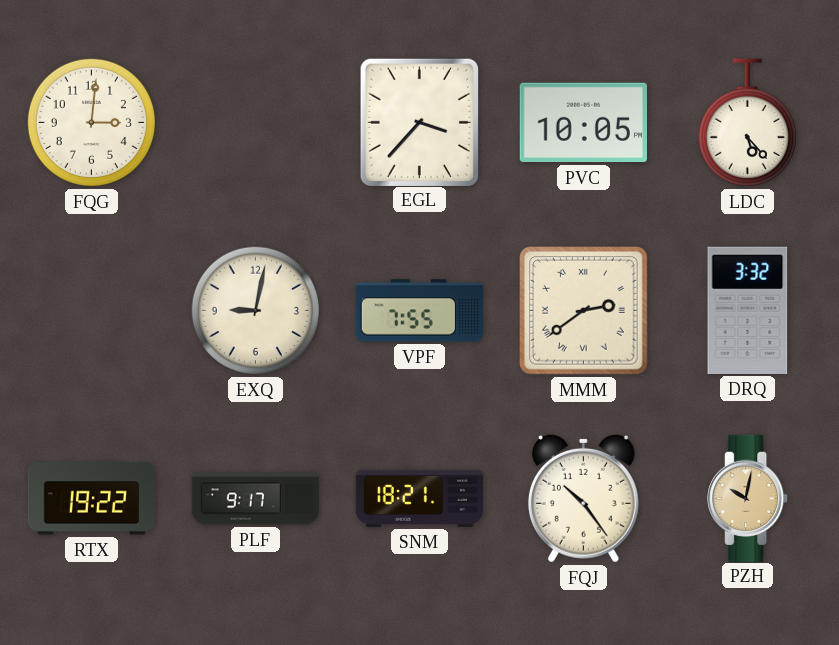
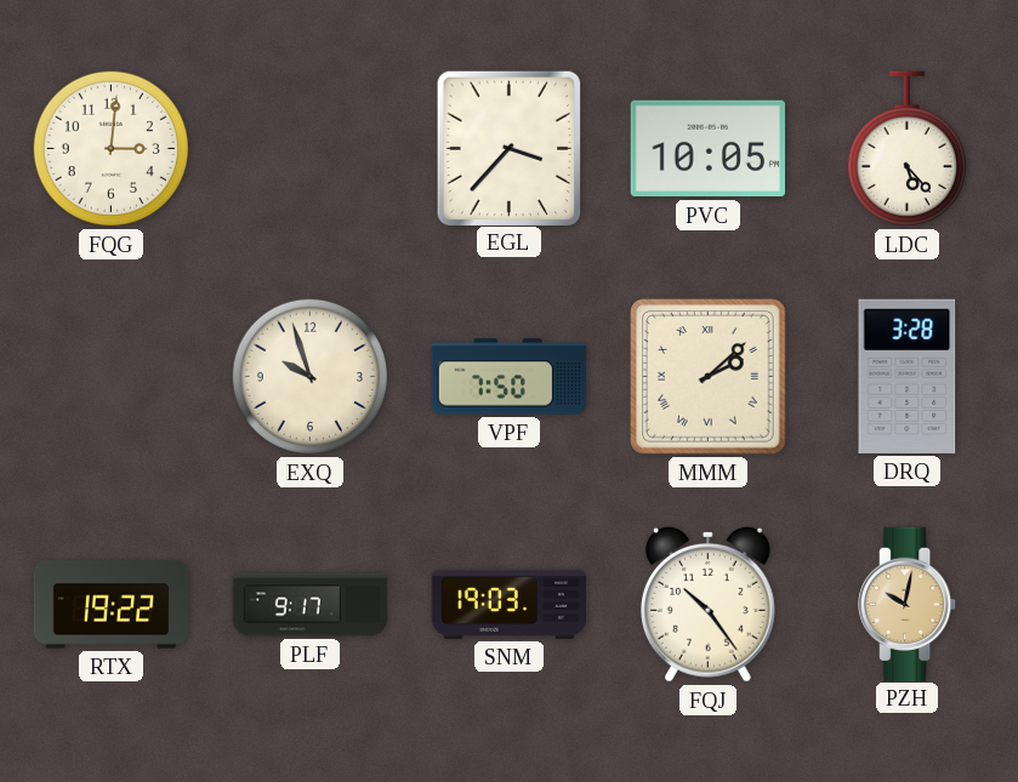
EXQ: 9:02 -> 9:57 (309, 376)
VPF: 7:55 -> 7:50 (510, 377)
MMM: 2:39 -> 2:08 (709, 377)
DRQ: 3:32 -> 3:28 (908, 376)
SNM: 18:21 -> 19:03 (510, 604)
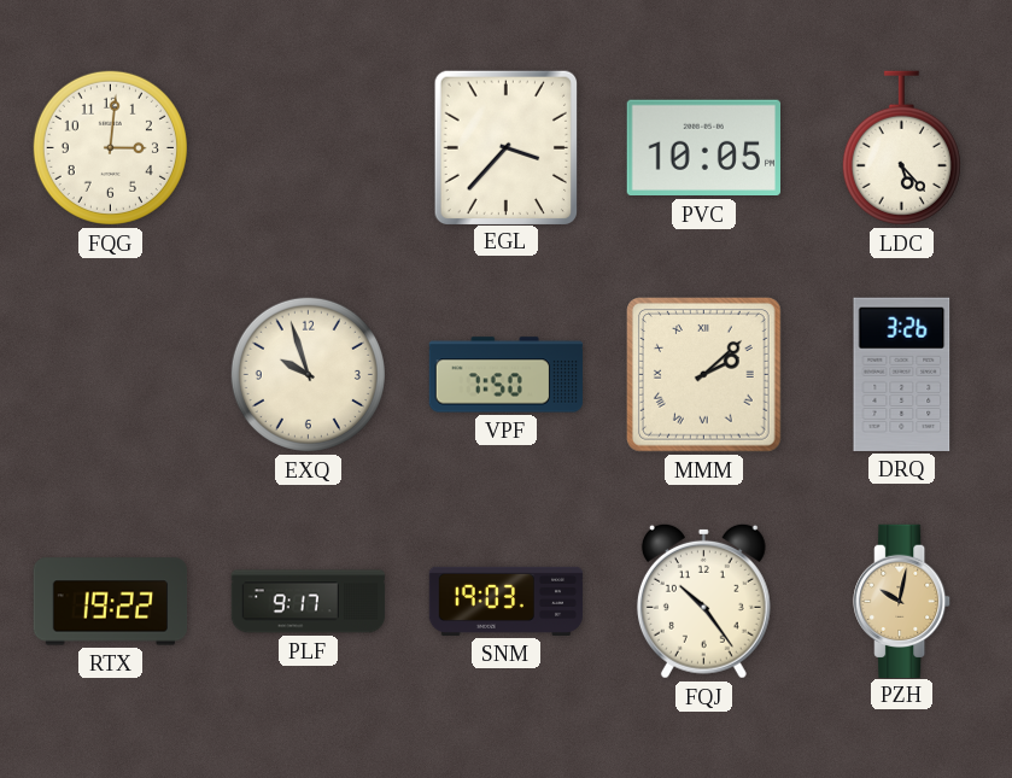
DRQ: 3:28 -> 3:26 (902, 374)
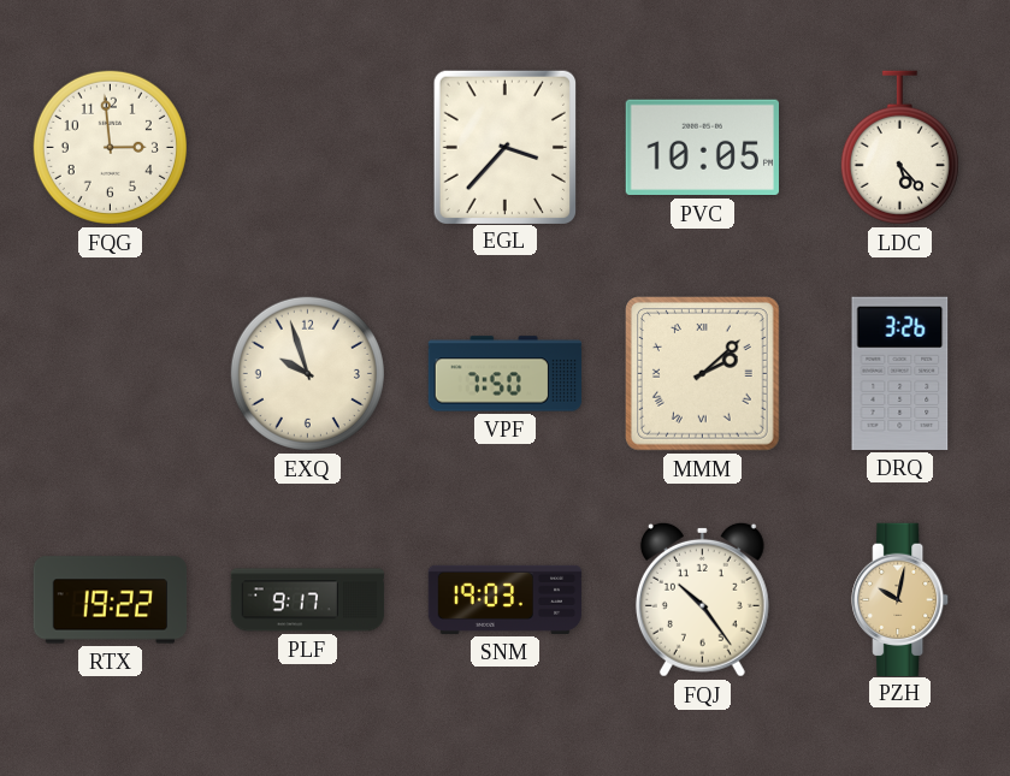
FQG: 3:01 -> 2:59 (110, 147)
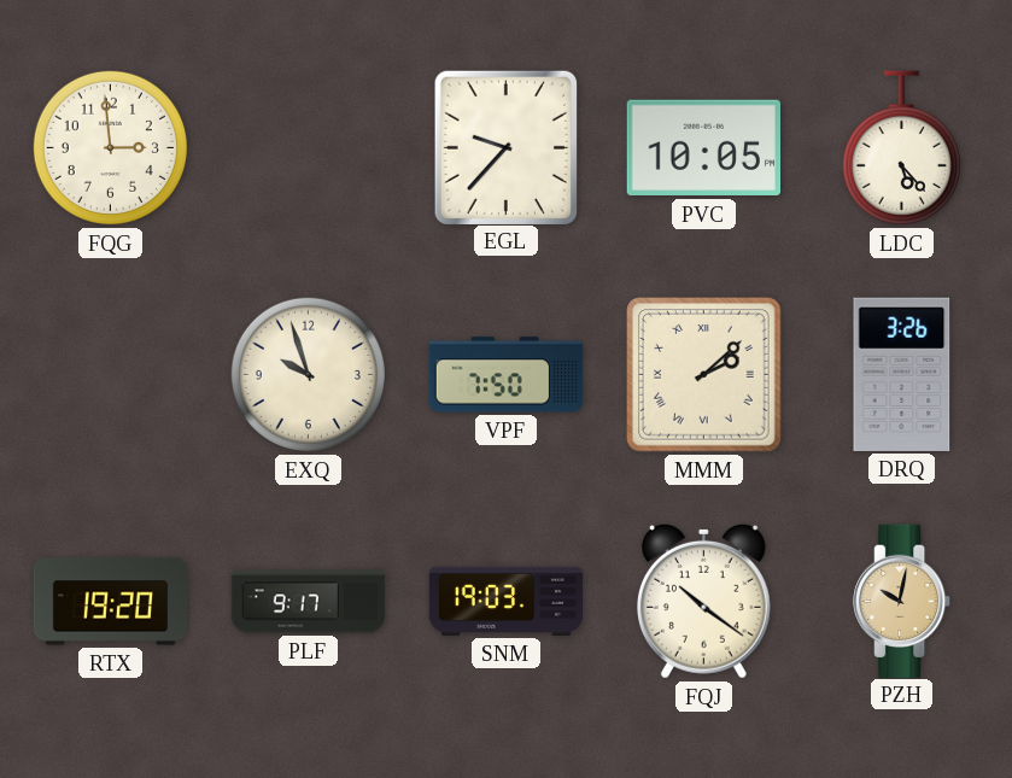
EGL: 3:37 -> 9:37 (505, 147)
RTX: 19:22 -> 19:20 (111, 602)
FQJ: 10:24 -> 10:21 (703, 601)
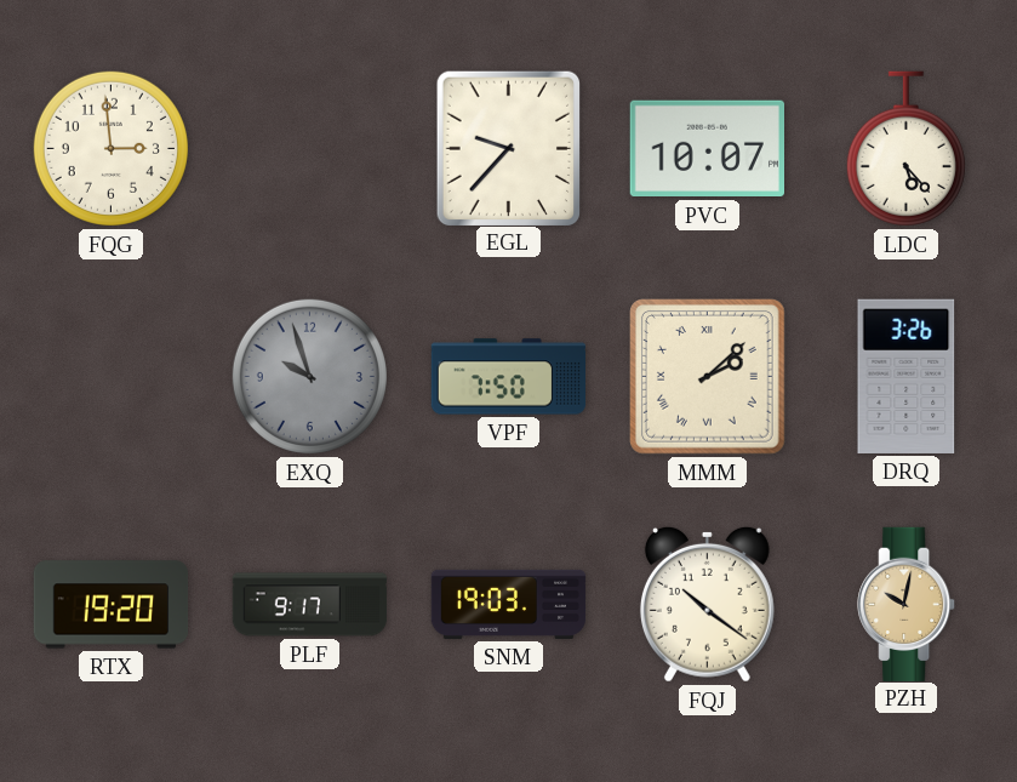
PVC: 10:05 -> 10:07 (707, 149)
EXQ dial: cream -> grey (309, 376)
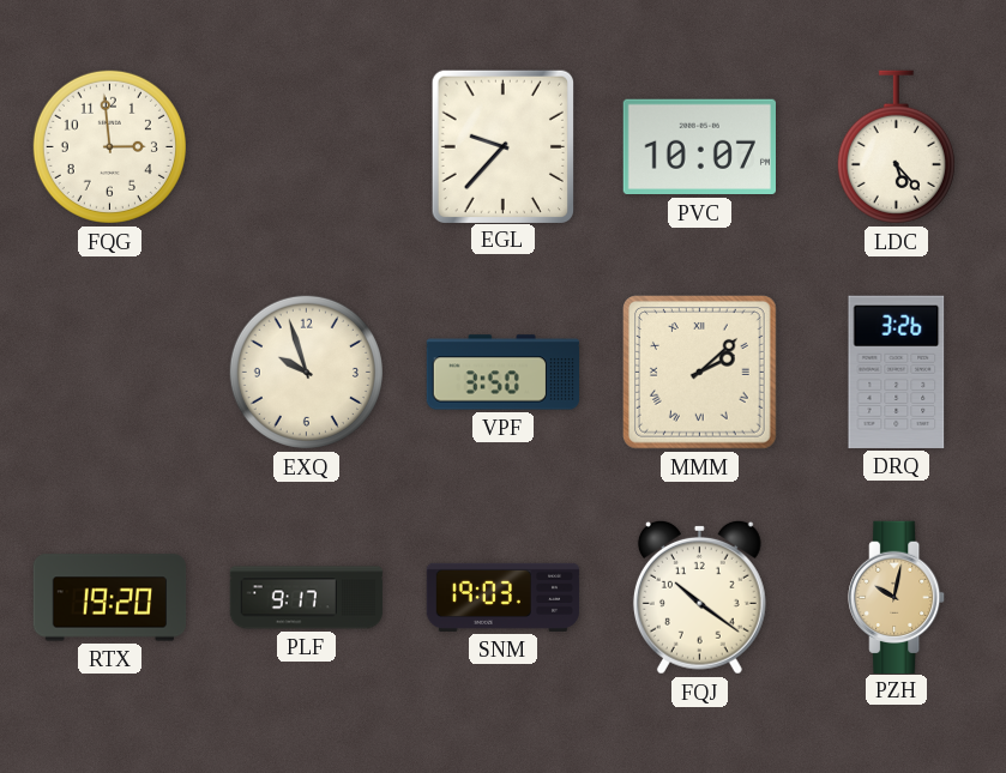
EXQ dial: grey -> cream (306, 372)
VPF: 7:50 -> 3:50 (504, 373)
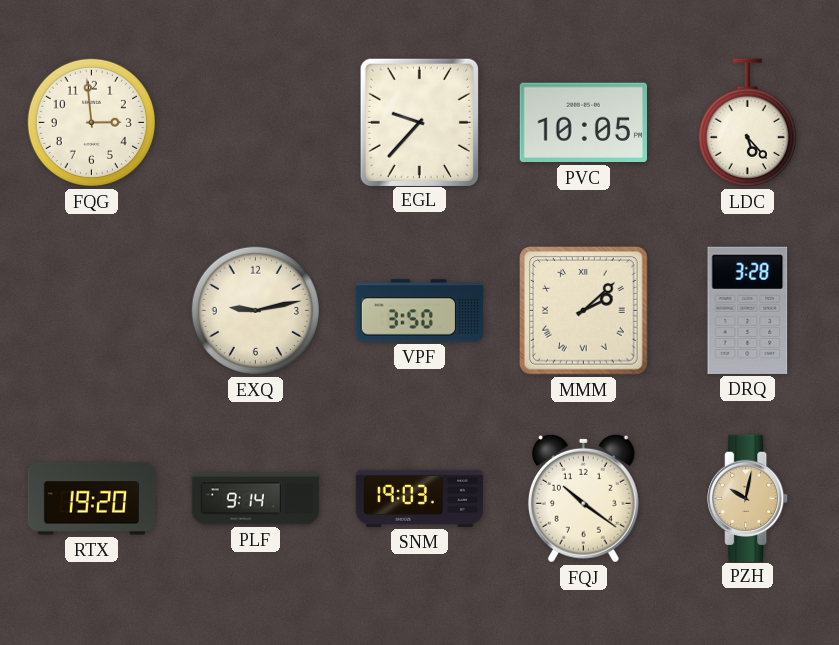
PVC: 10:07 -> 10:05 (583, 123)
EXQ: 9:57 -> 9:13 (255, 310)
DRQ: 3:26 -> 3:28 (748, 310)
PLF: 9:17 -> 9:14 (256, 499)
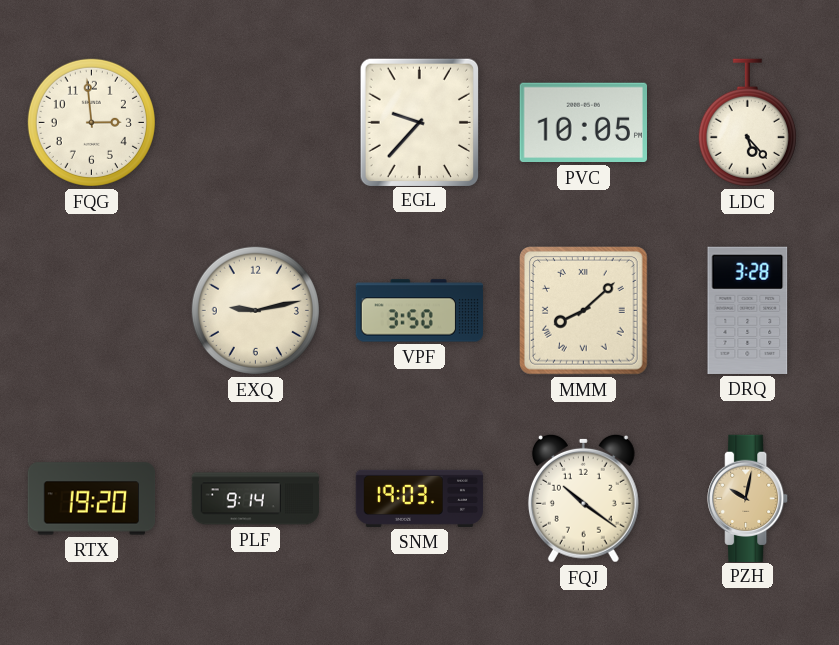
MMM: 2:08 -> 8:08 (584, 311)
